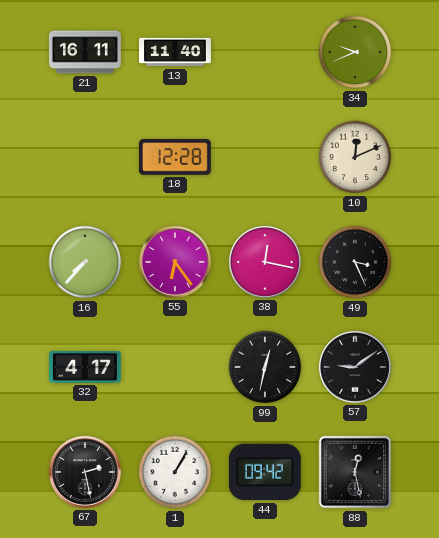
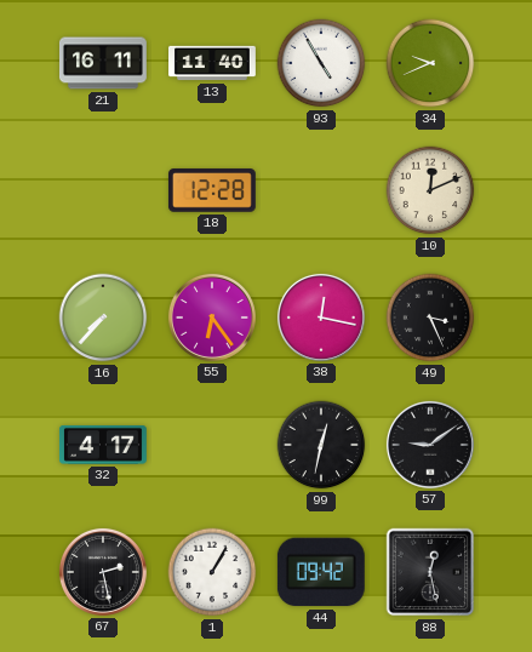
93: none -> 4:55 (321, 63)
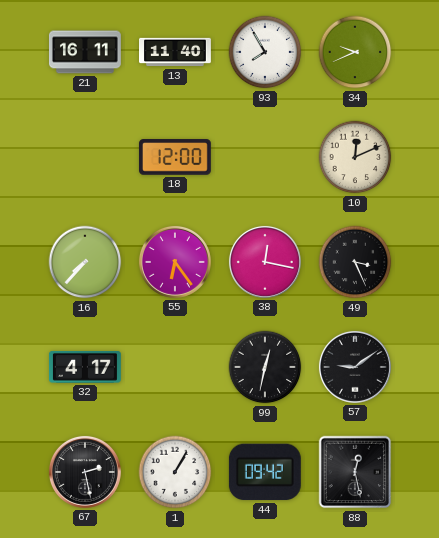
93: 4:55 -> 7:55 (265, 52)
18: 12:28 -> 12:00 (175, 157)
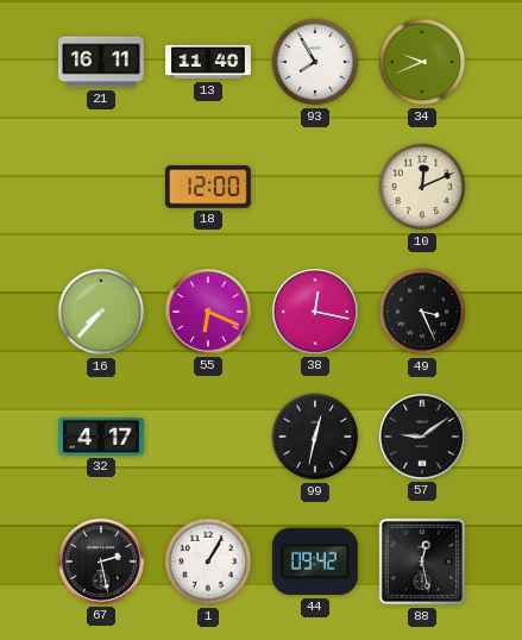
55: 6:24 -> 6:19 (208, 312)
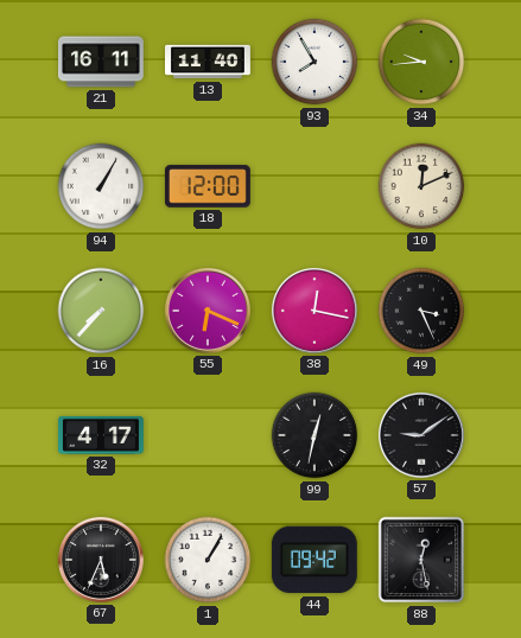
34: 9:41 -> 9:44 (421, 62)
94: none -> 1:05 (101, 186)
67: 2:28 -> 5:34 (101, 560)
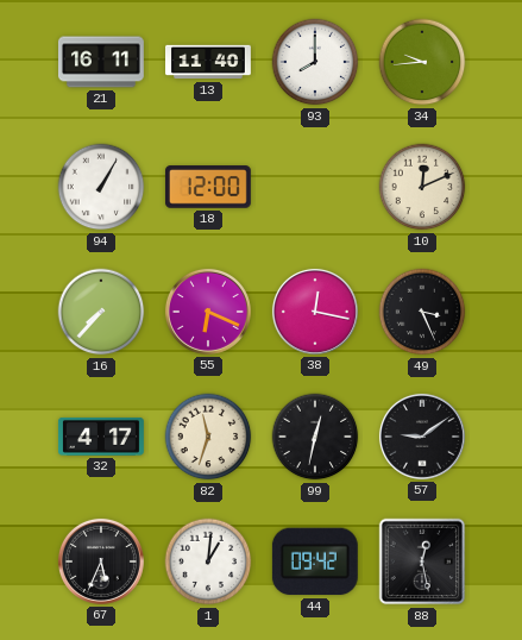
93: 7:55 -> 8:00 (315, 62)
82: none -> 11:33 (208, 437)
1: 1:05 -> 1:01 (208, 561)
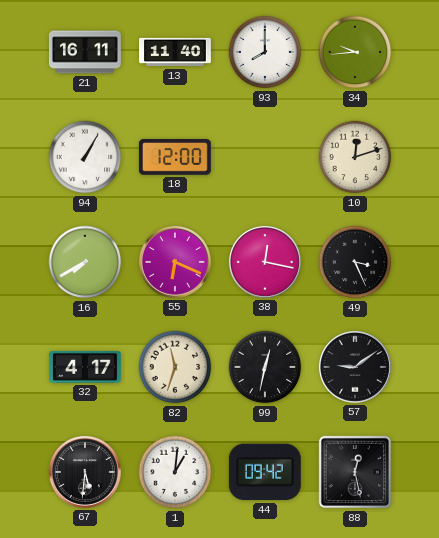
10: 12:11 -> 12:12 (355, 157)
16: 7:37 -> 7:40 (85, 262)
67: 5:34 -> 5:31 (85, 472)
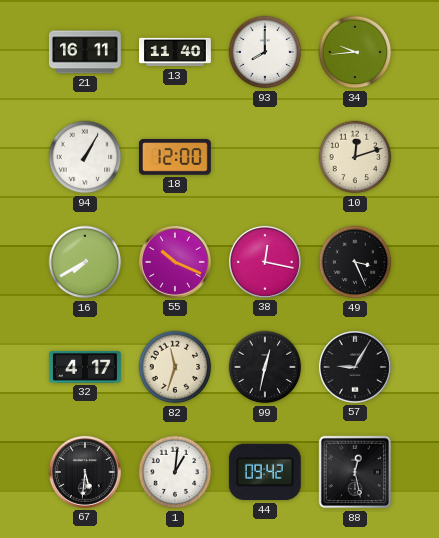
55: 6:19 -> 10:19 (175, 262)
57: 9:09 -> 9:05 (355, 367)
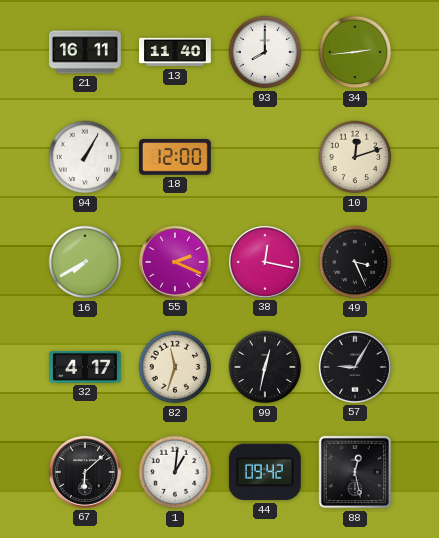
34: 9:44 -> 2:44 (355, 52)
55: 10:19 -> 2:19 (175, 262)
67: 5:31 -> 6:08 (85, 472)
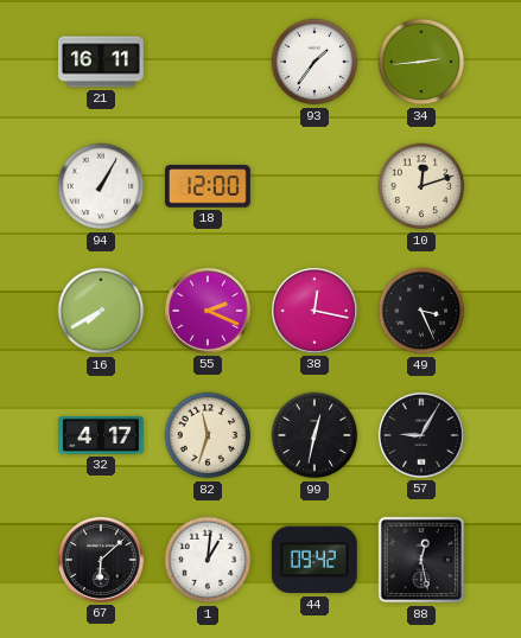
13: 11:40 -> none (176, 52)
93: 8:00 -> 1:36 (314, 62)
